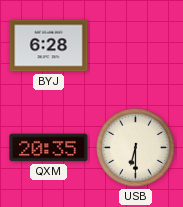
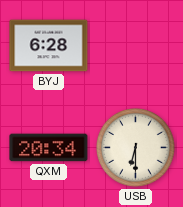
QXM: 20:35 -> 20:34 (49, 148)
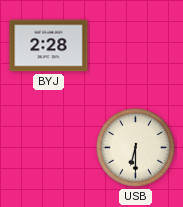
BYJ: 6:28 -> 2:28 (49, 46)
QXM: 20:34 -> none (49, 148)
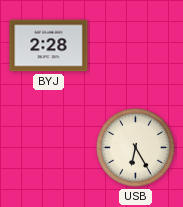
USB: 6:30 -> 6:25 (136, 148)
